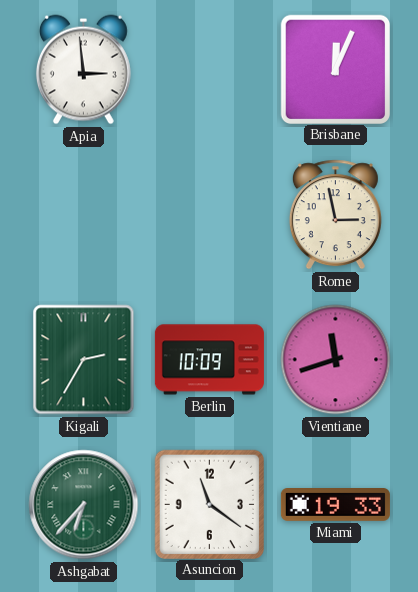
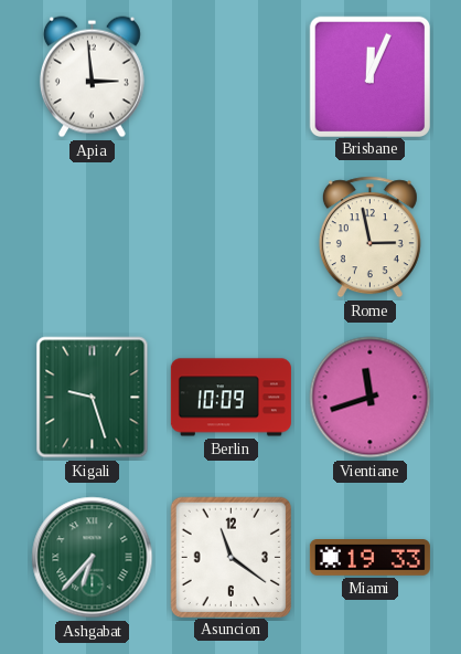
Kigali: 2:35 -> 9:27 (93, 398)
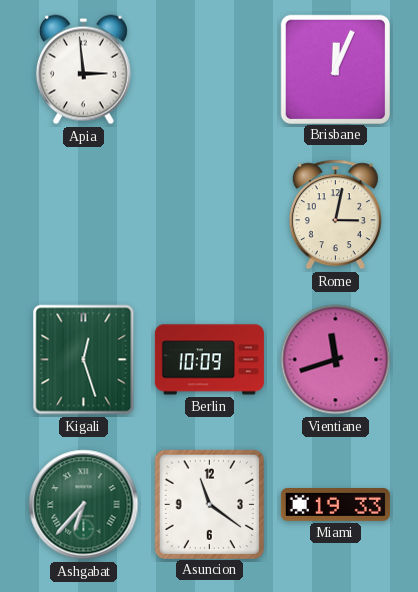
Rome: 2:58 -> 3:02 (335, 215)
Kigali: 9:27 -> 12:27 (84, 360)
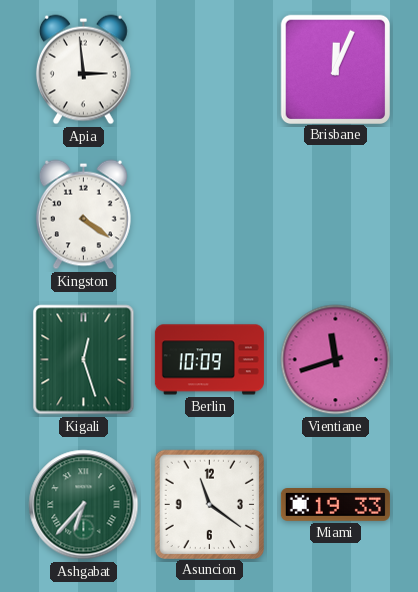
Kingston: none -> 4:21 (83, 215)
Rome: 3:02 -> none (335, 215)
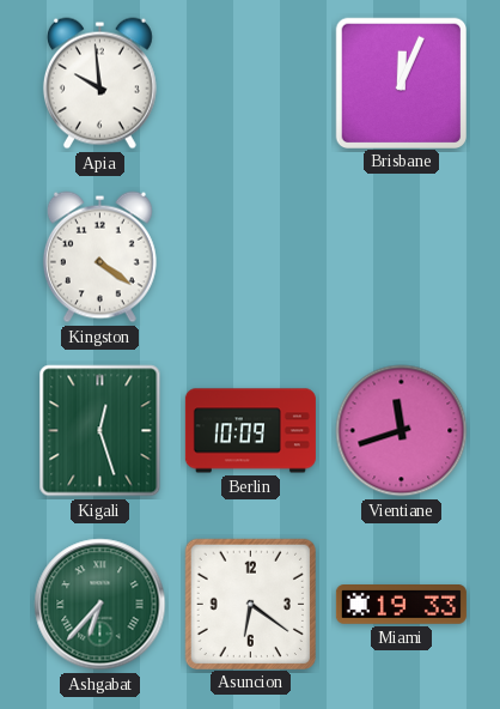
Apia: 2:59 -> 9:59 (99, 84)
Asuncion: 11:21 -> 6:21 (250, 604)
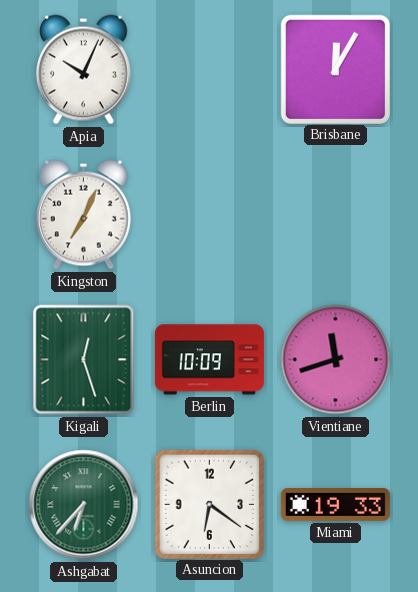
Apia: 9:59 -> 10:04 (83, 70)
Brisbane: 12:04 -> 12:05 (335, 69)
Kingston: 4:21 -> 7:04 (83, 215)
